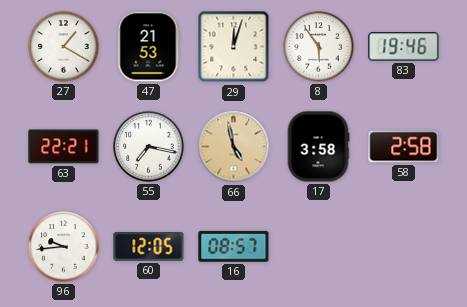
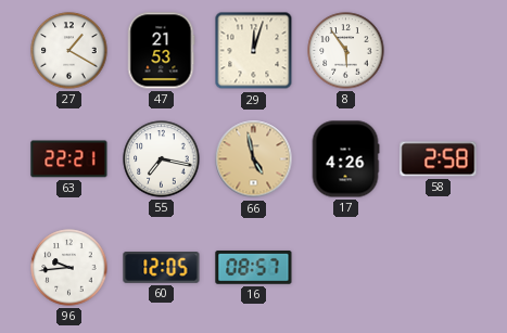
83: 19:46 -> none (404, 47)
17: 3:58 -> 4:26 (345, 159)
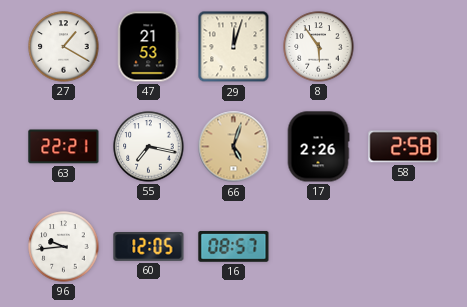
66: 4:58 -> 5:03 (234, 147)
17: 4:26 -> 2:26 (318, 147)
